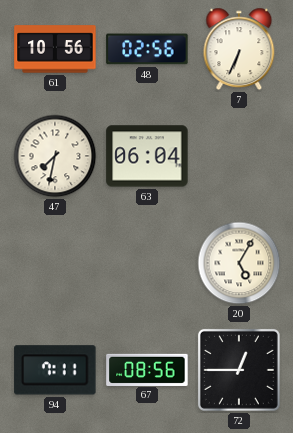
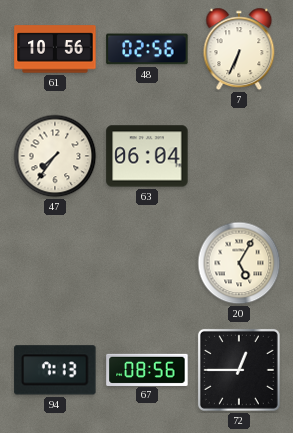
47: 7:32 -> 7:36 (55, 156)
94: 7:11 -> 7:13 (55, 370)
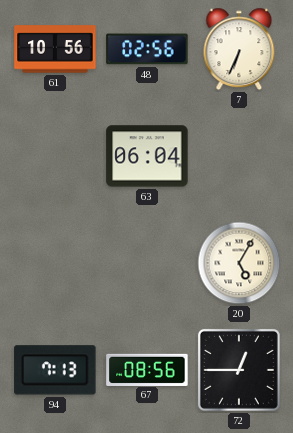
47: 7:36 -> none (55, 156)
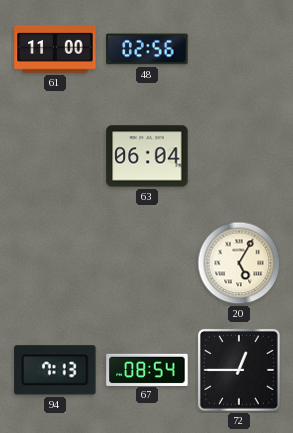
61: 10:56 -> 11:00 (55, 49)
7: 6:34 -> none (239, 49)
67: 08:56 -> 08:54 (147, 369)
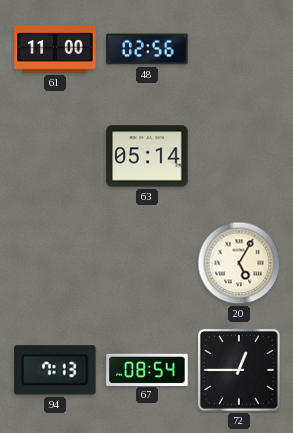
63: 06:04 -> 05:14 (147, 156)
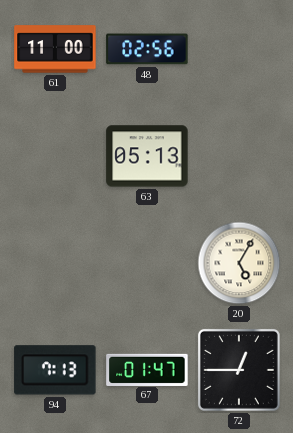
63: 05:14 -> 05:13 (147, 156)
67: 08:54 -> 01:47 (147, 369)
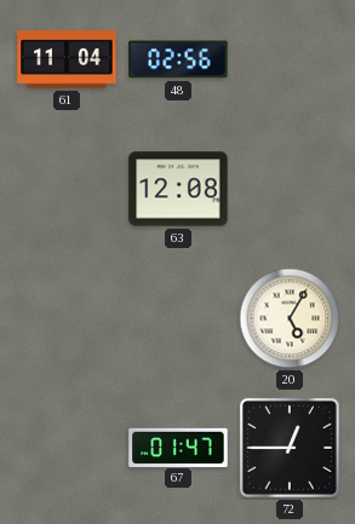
61: 11:00 -> 11:04 (67, 59)
63: 05:13 -> 12:08 (178, 189)
94: 7:13 -> none (55, 370)
